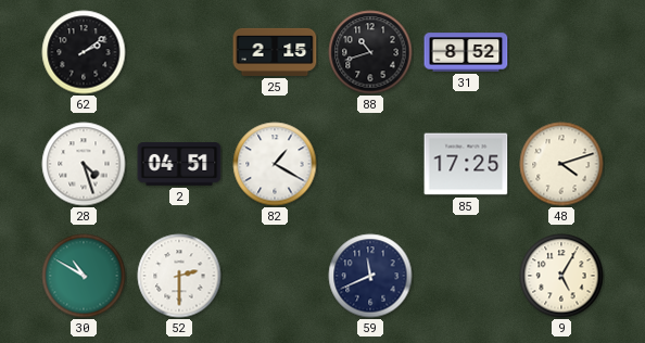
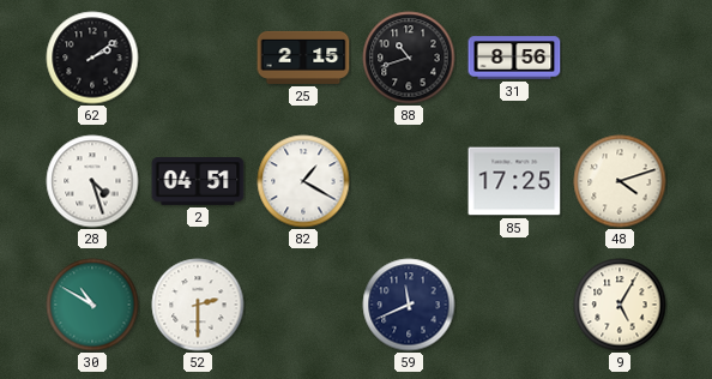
31: 8:52 -> 8:56 (514, 58)
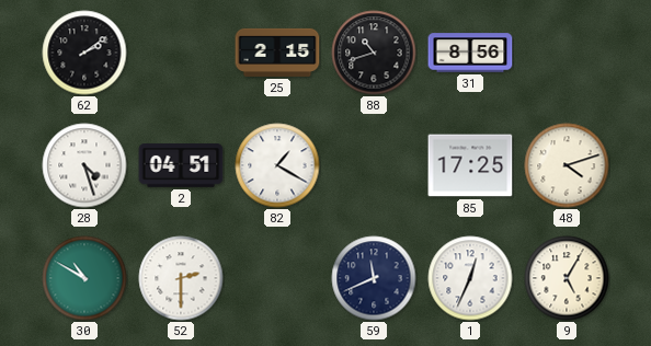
1: none -> 12:34 (470, 278)
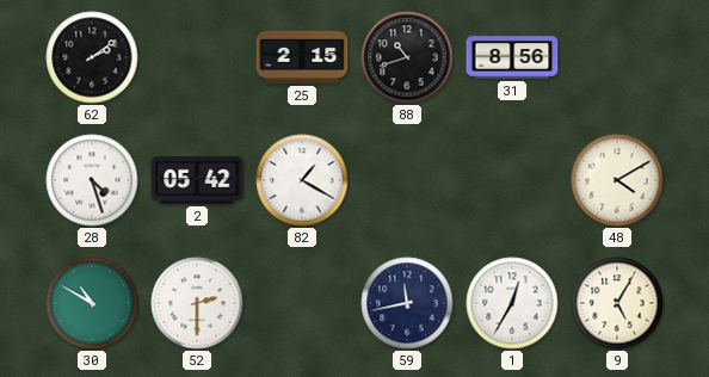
2: 04:51 -> 05:42 (197, 181)
85: 17:25 -> none (470, 165)
48: 4:12 -> 4:10 (617, 180)
59: 11:41 -> 11:43 (407, 303)
1: 12:34 -> 12:35 (512, 303)
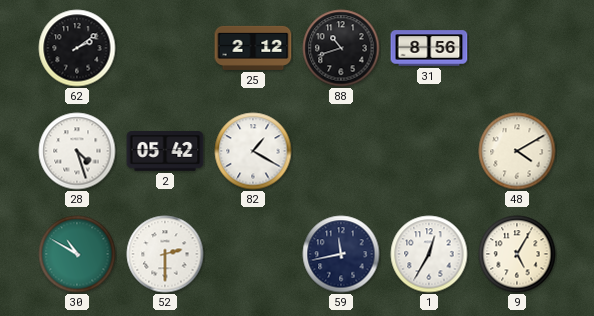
25: 2:15 -> 2:12 (253, 48)
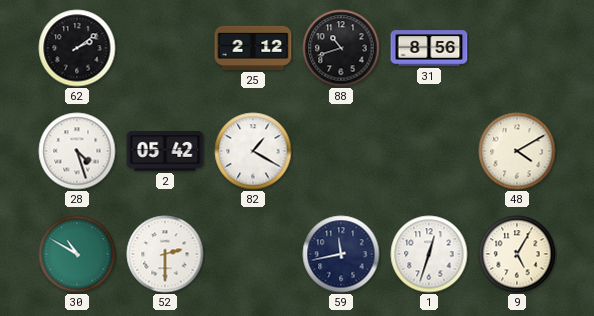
1: 12:35 -> 12:33 (429, 254)
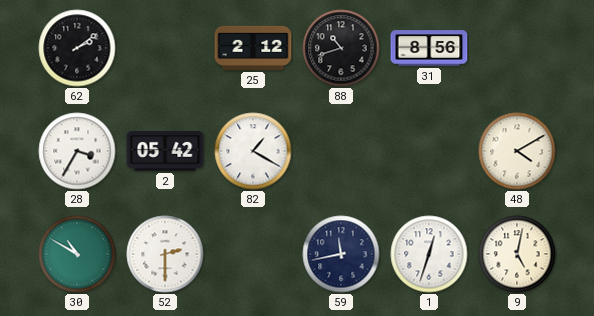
28: 4:27 -> 3:35 (77, 151)
9: 5:05 -> 5:02 (517, 254)
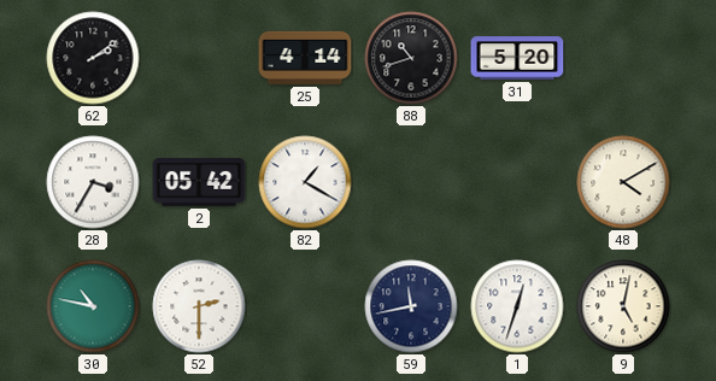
25: 2:12 -> 4:14 (305, 58)
31: 8:56 -> 5:20 (517, 58)
30: 10:50 -> 10:47 (93, 306)
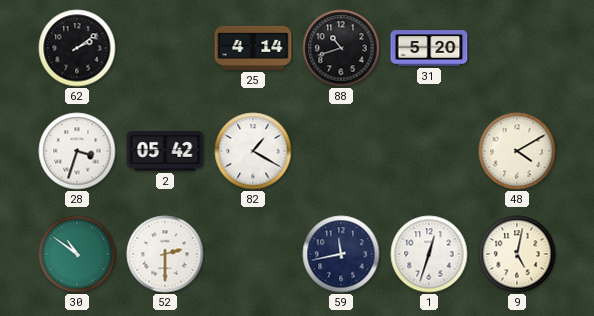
28: 3:35 -> 3:33 (77, 151)
30: 10:47 -> 10:51 (77, 254)
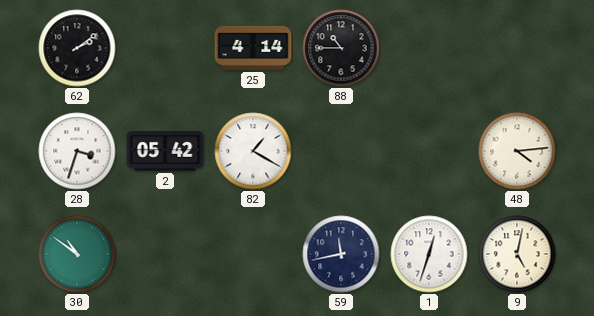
88: 10:42 -> 10:45 (341, 48)
31: 5:20 -> none (429, 48)
48: 4:10 -> 4:14 (517, 151)
52: 2:30 -> none (165, 254)
